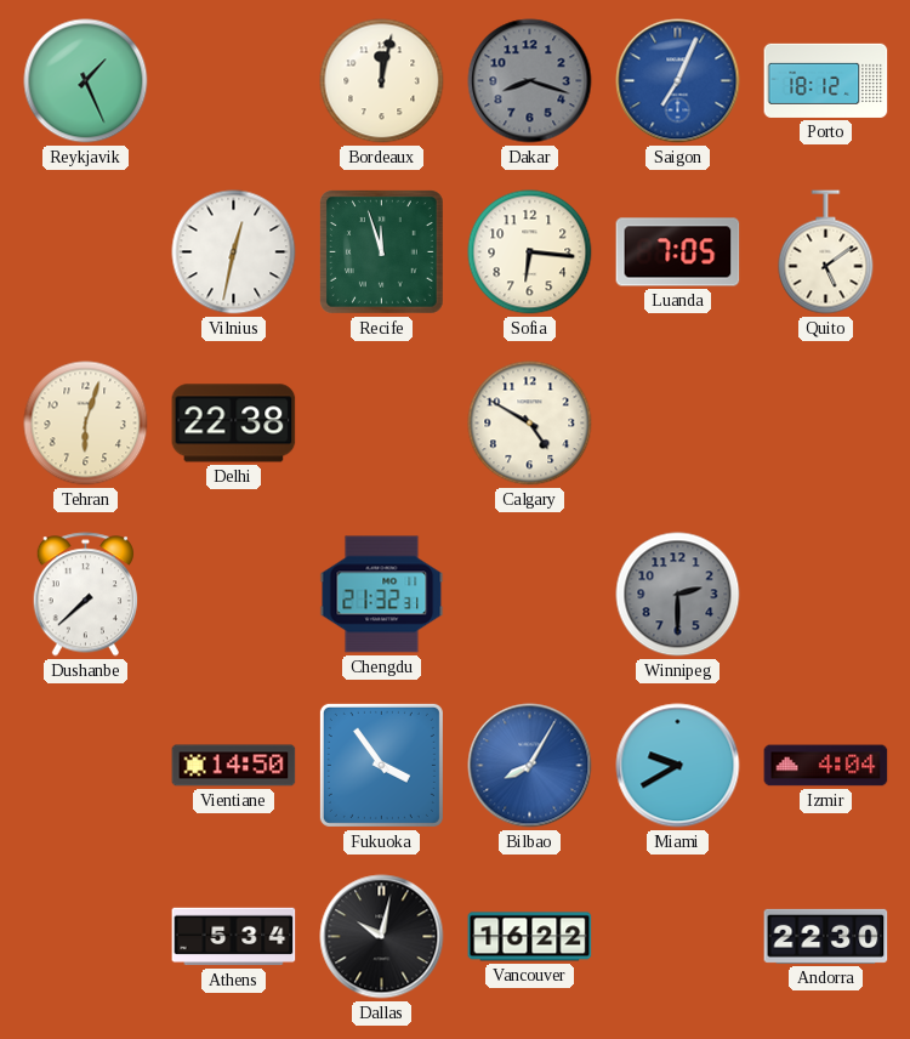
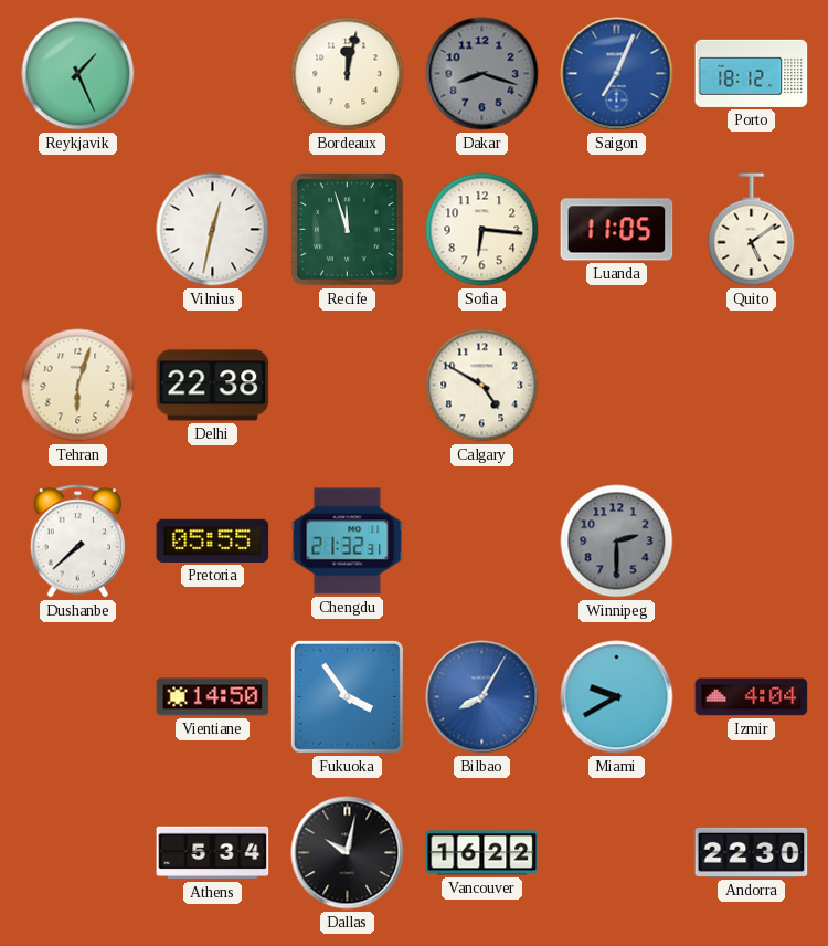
Luanda: 7:05 -> 11:05 (617, 230)
Pretoria: none -> 05:55 (213, 540)
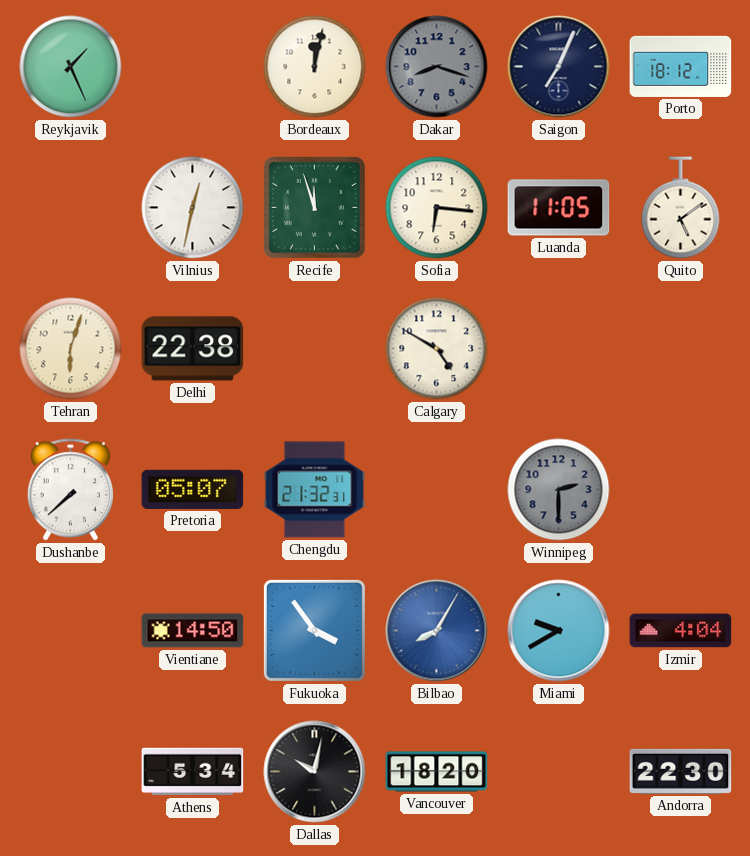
Saigon dial: blue -> navy (559, 67)
Pretoria: 05:55 -> 05:07 (193, 489)
Vancouver: 16:22 -> 18:20 (437, 772)
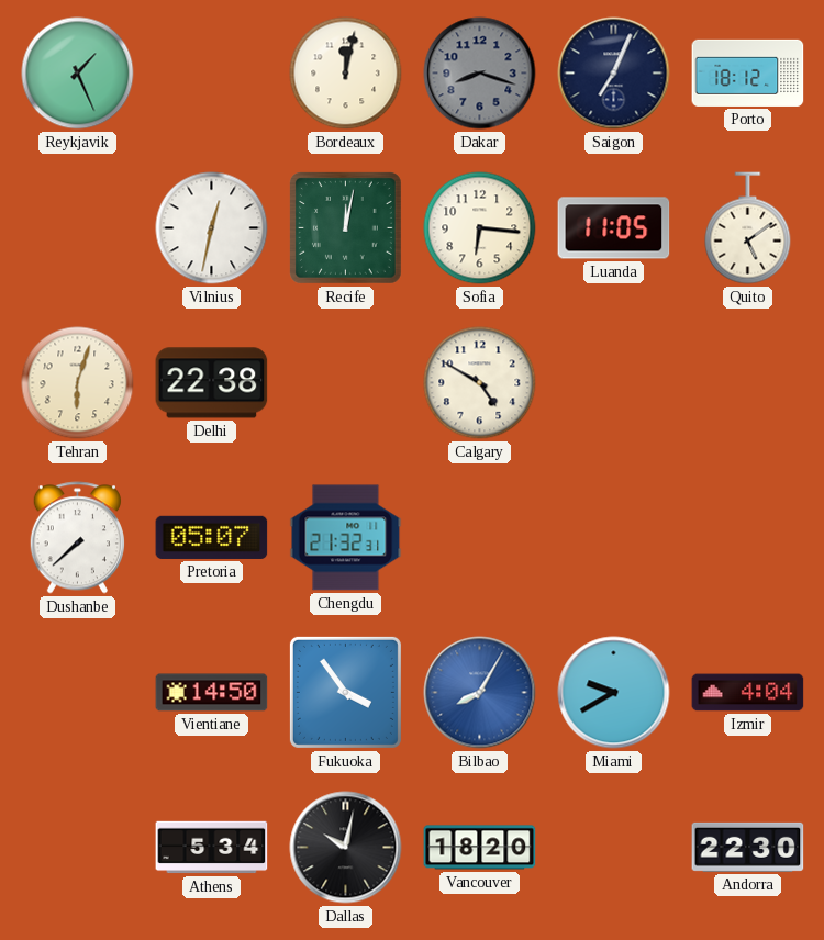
Recife: 11:57 -> 12:02 (346, 228)
Winnipeg: 2:30 -> none (559, 490)
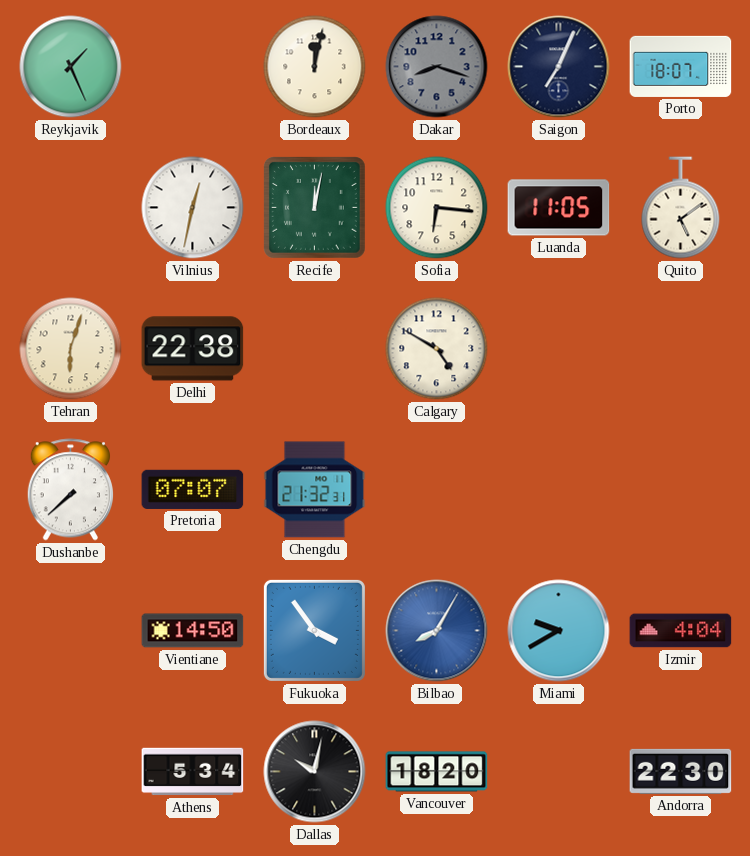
Porto: 18:12 -> 18:07 (681, 66)
Pretoria: 05:07 -> 07:07 (193, 489)
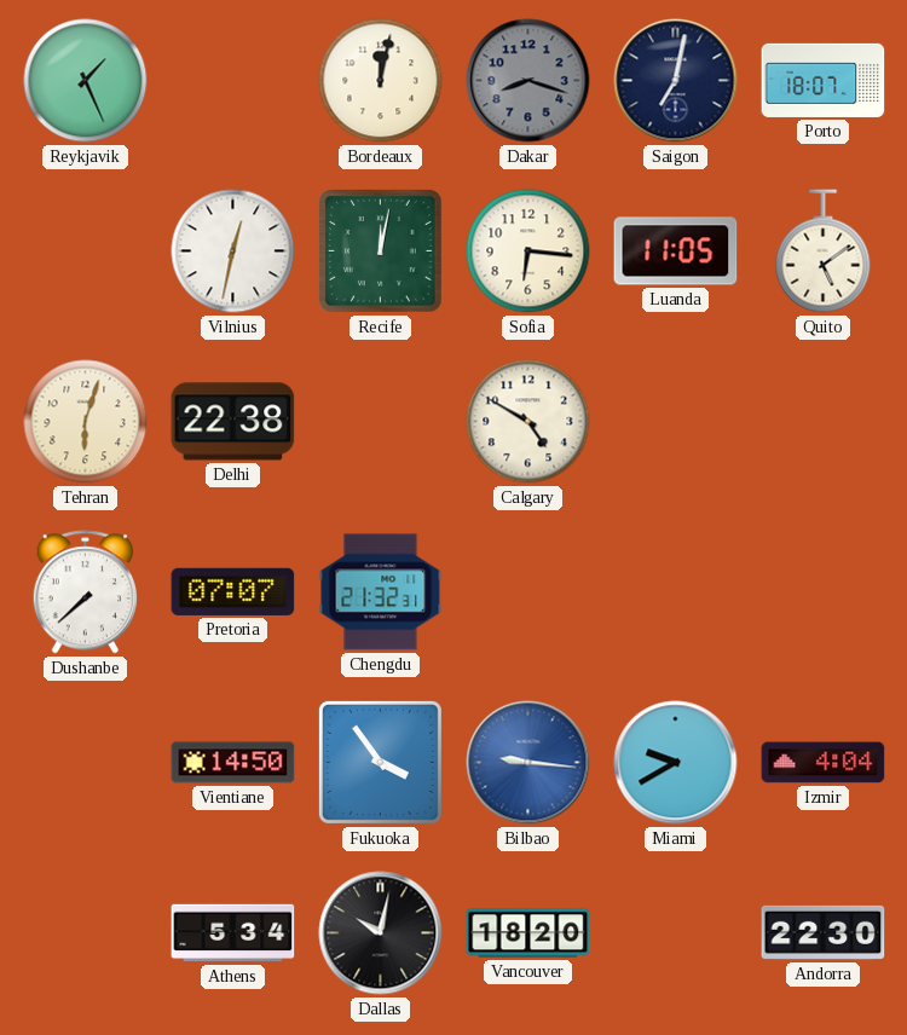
Saigon: 7:04 -> 7:02 (676, 81)
Bilbao: 8:05 -> 9:16 (528, 763)
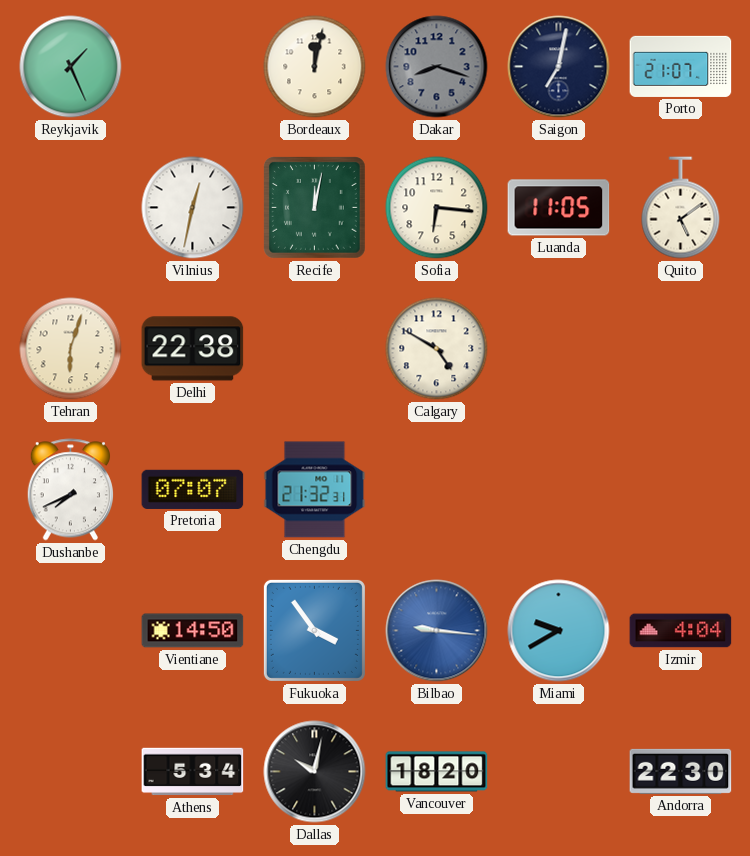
Porto: 18:07 -> 21:07 (681, 66)
Dushanbe: 7:38 -> 7:41 (70, 490)
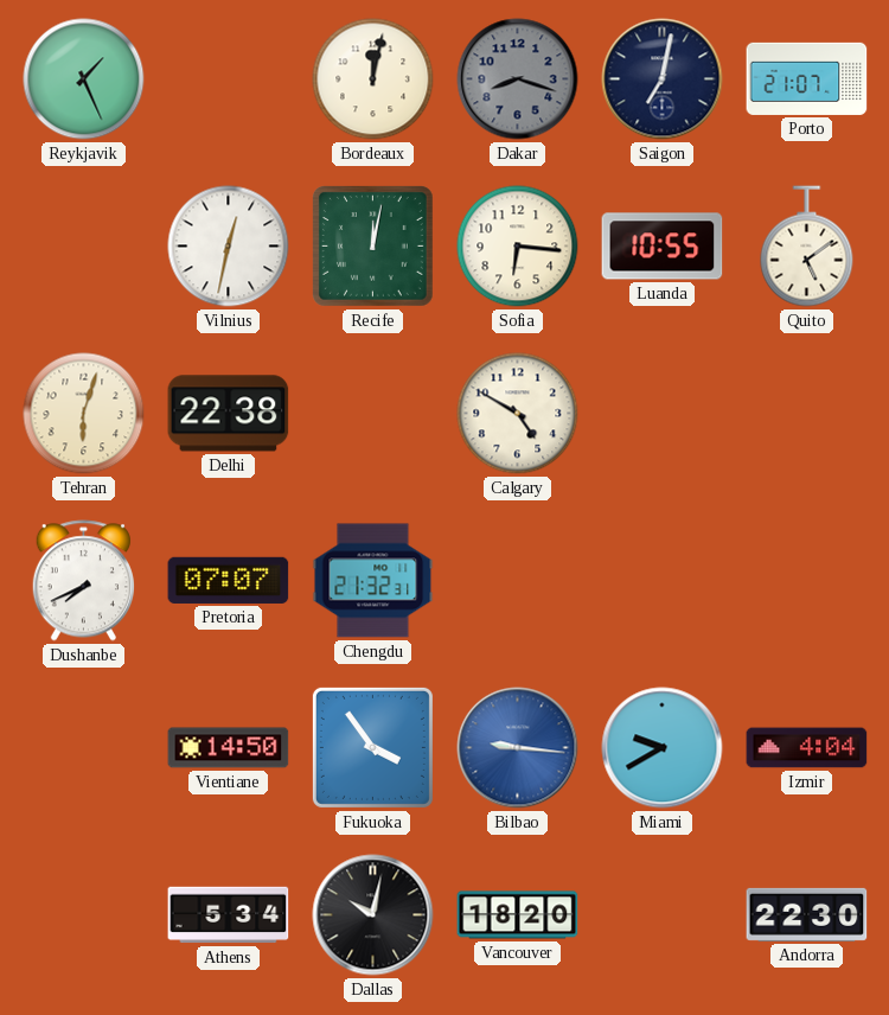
Luanda: 11:05 -> 10:55 (663, 247)
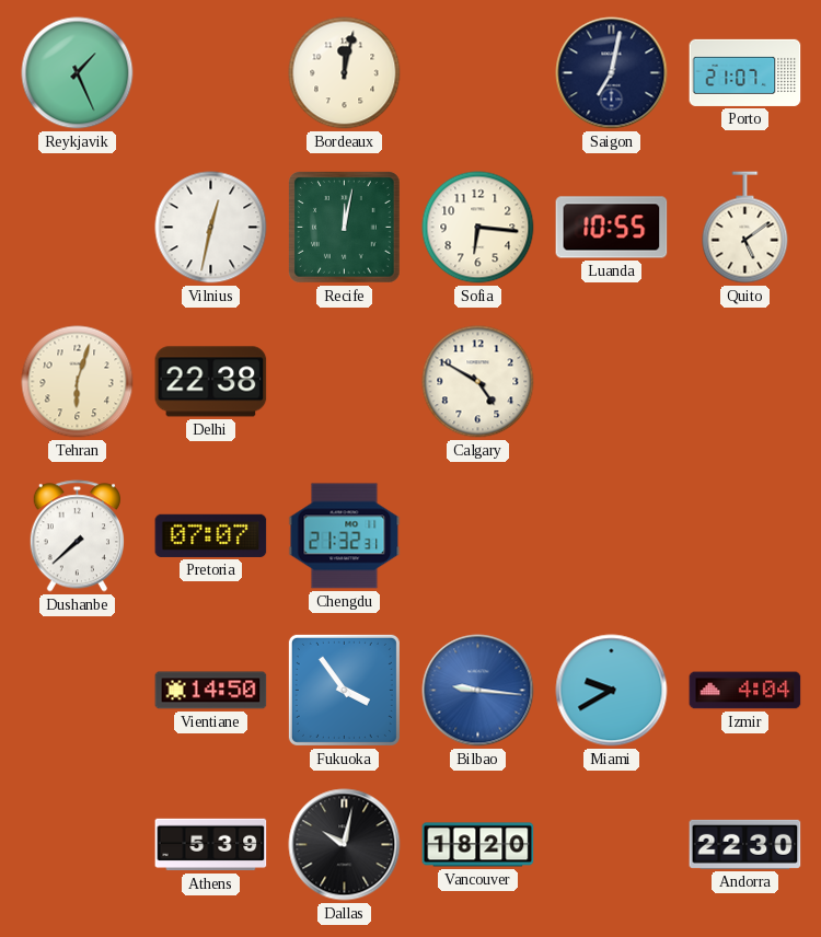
Dakar: 8:18 -> none (518, 79)
Dushanbe: 7:41 -> 7:38 (77, 536)
Athens: 5:34 -> 5:39 (211, 845)
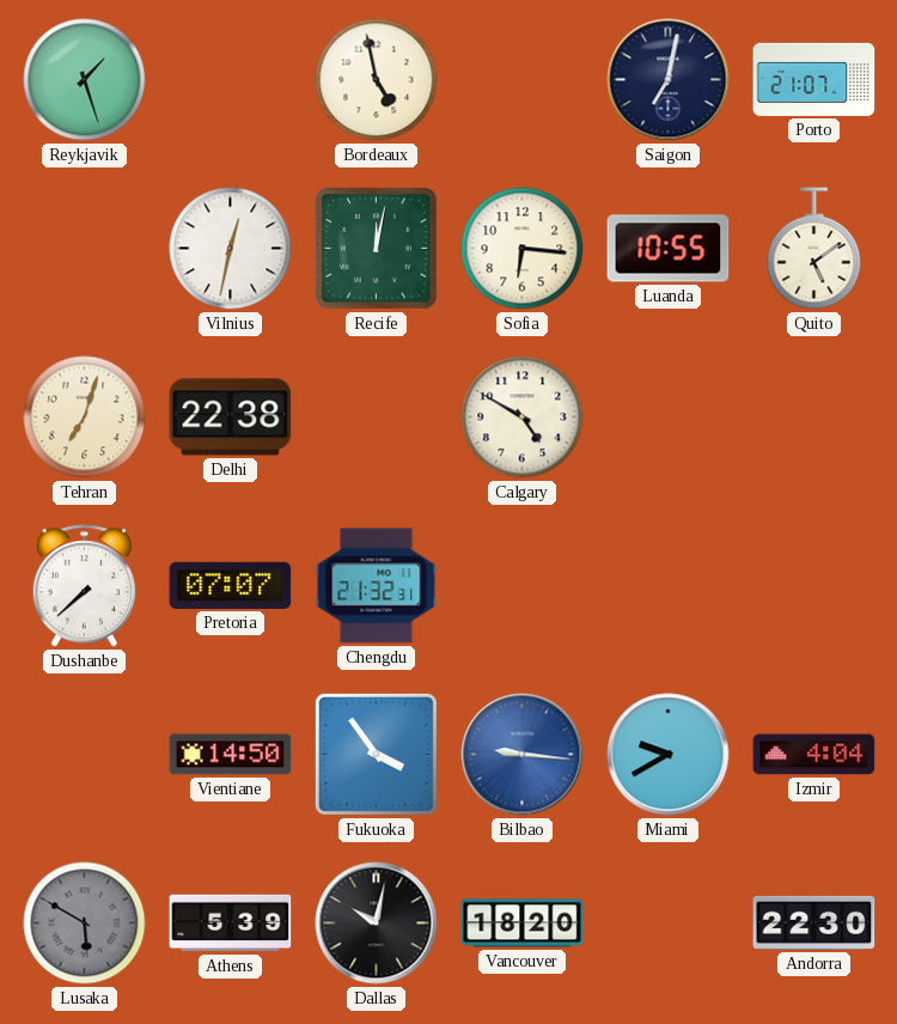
Reykjavik: 1:26 -> 1:27 (85, 80)
Bordeaux: 12:02 -> 4:58 (377, 80)
Tehran: 6:03 -> 7:03 (85, 417)
Lusaka: none -> 5:50 (85, 924)
